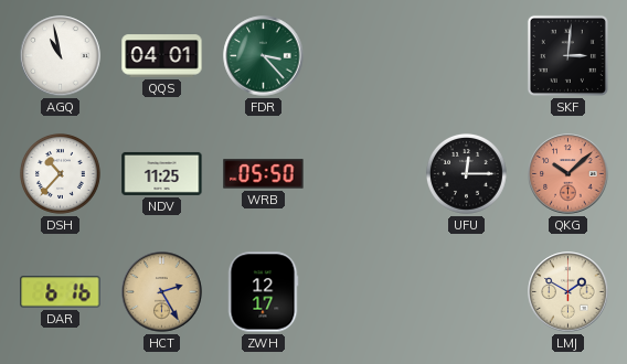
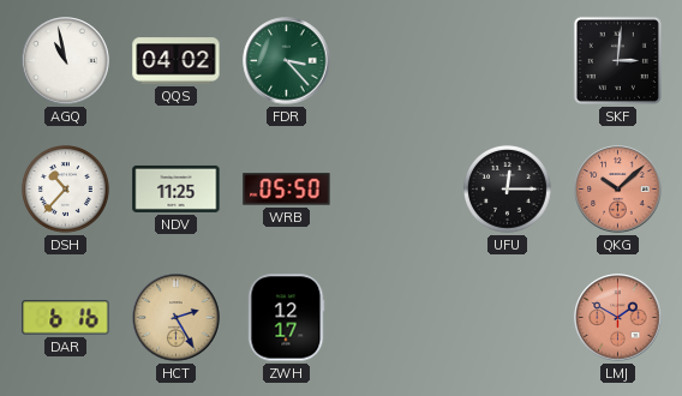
QQS: 04:01 -> 04:02 (177, 61)
LMJ dial: cream -> salmon (618, 318)
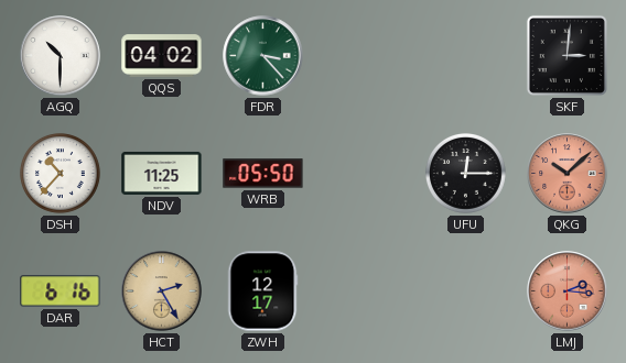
AGQ: 10:58 -> 10:30 (61, 56)
LMJ: 1:50 -> 2:16 (568, 291)
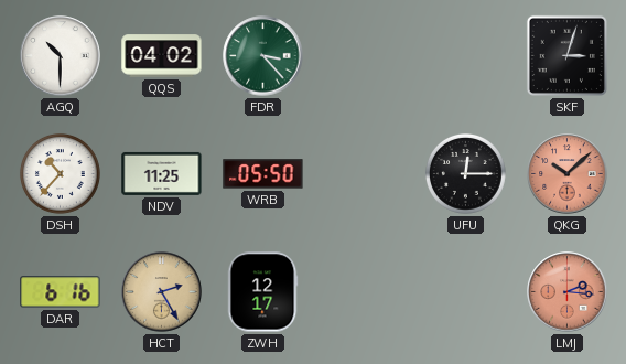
SKF: 3:01 -> 3:03 (566, 55)
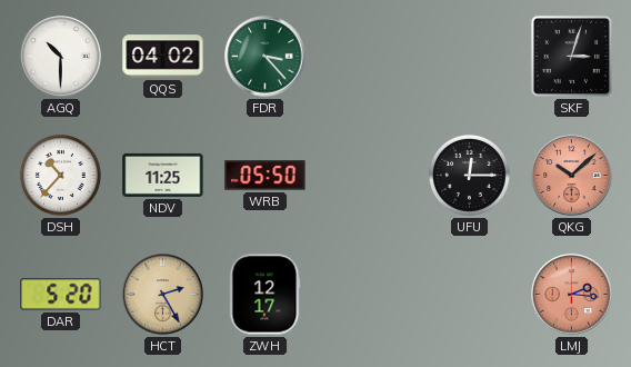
DAR: 6:16 -> 5:20 (61, 295)
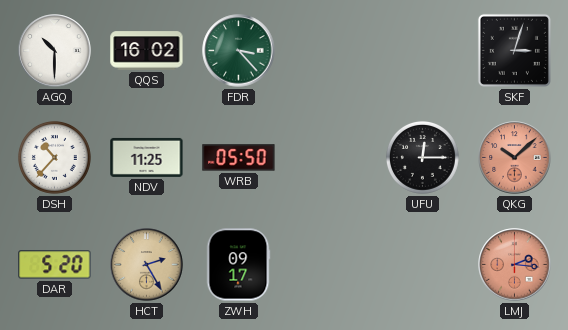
QQS: 04:02 -> 16:02 (147, 51)
ZWH: 12:17 -> 09:17 (238, 265)
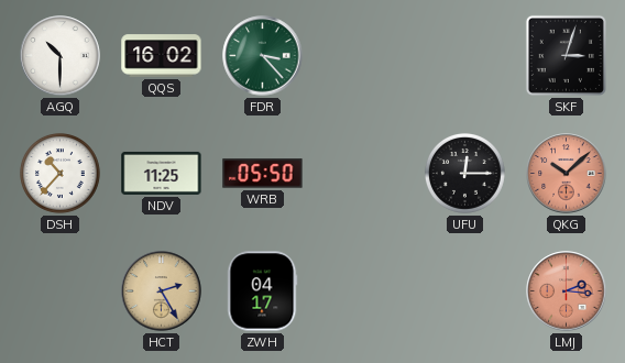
DAR: 5:20 -> none (55, 265)
ZWH: 09:17 -> 04:17 (262, 291)
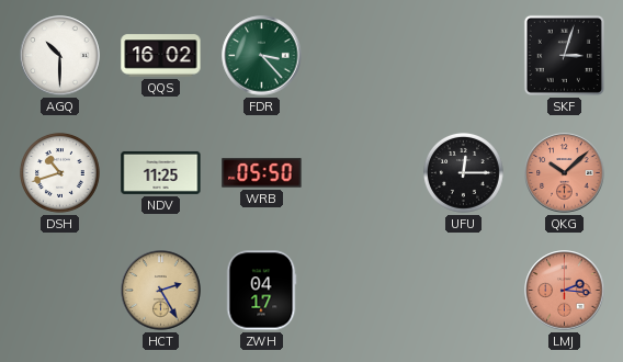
DSH: 10:37 -> 10:42 (59, 172)
